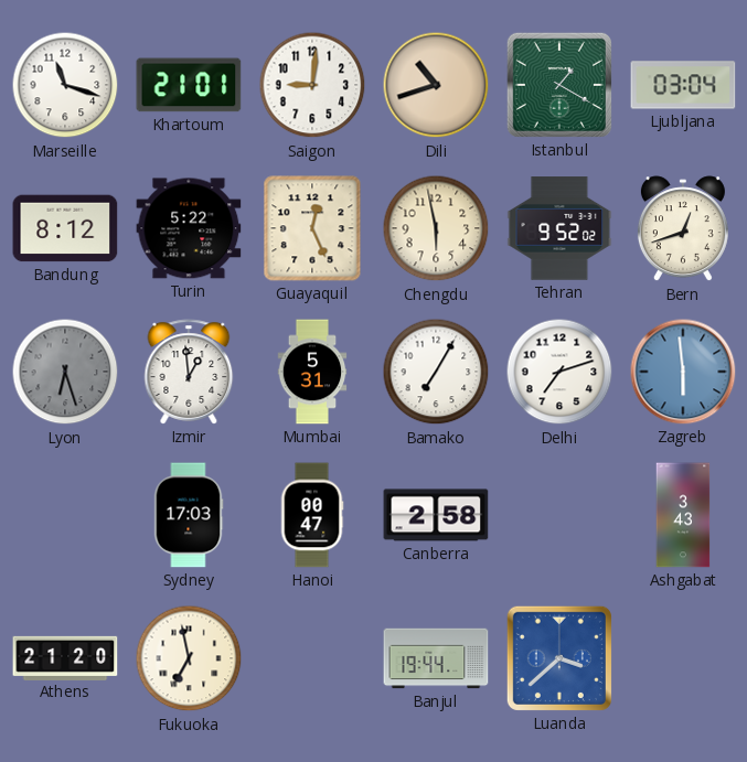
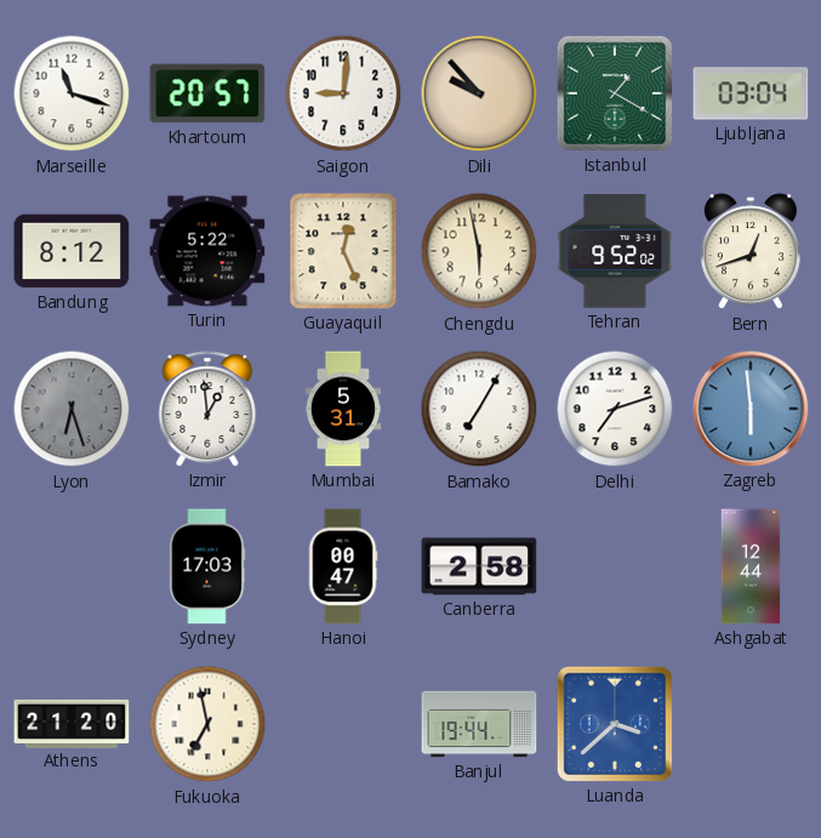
Khartoum: 21:01 -> 20:57 (207, 93)
Dili: 10:42 -> 9:53 (479, 93)
Ashgabat: 3:43 -> 12:44 (751, 566)
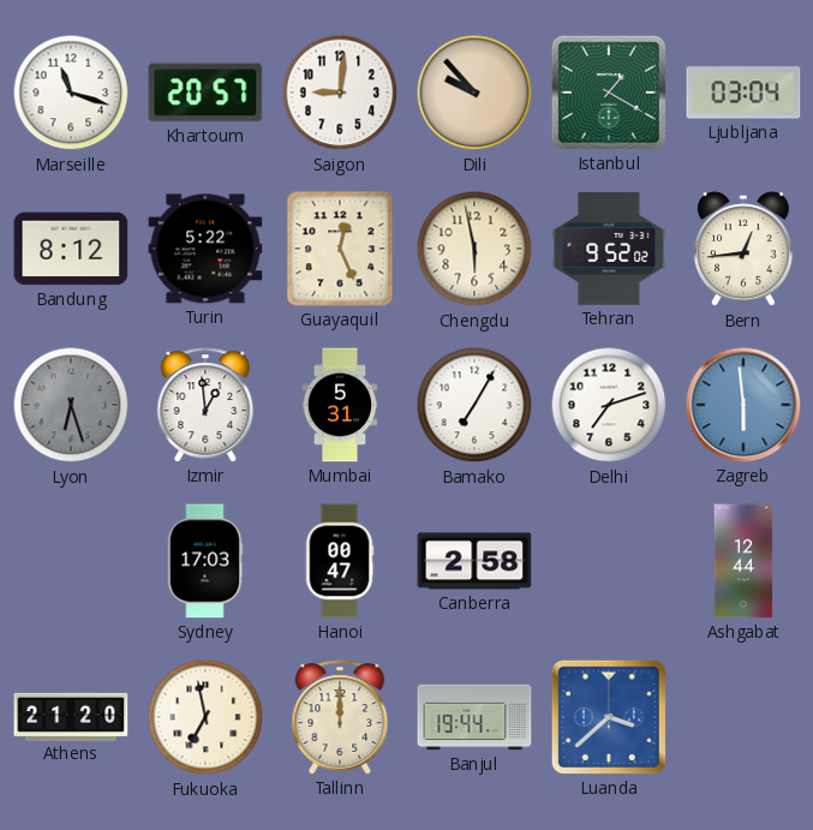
Bern: 12:42 -> 12:44 (743, 250)
Tallinn: none -> 12:00 (340, 717)
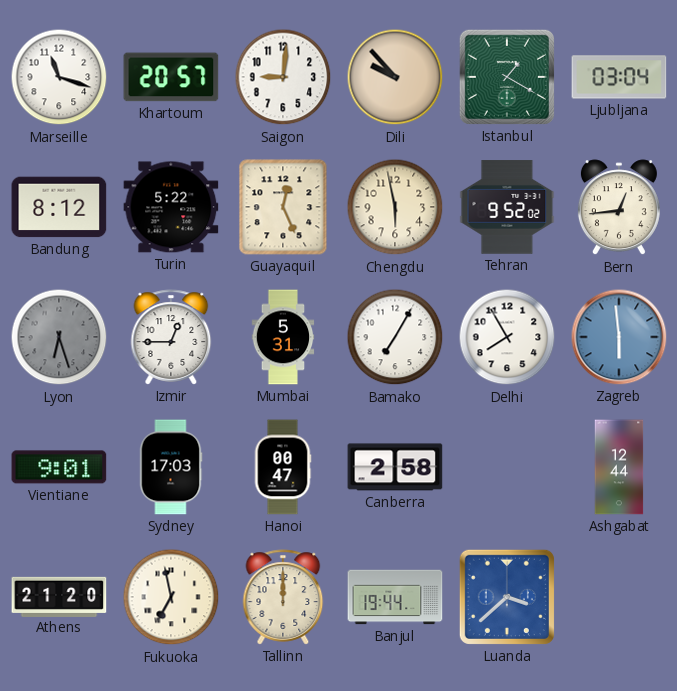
Izmir: 12:59 -> 12:45 (171, 337)
Delhi: 7:12 -> 7:55 (507, 337)
Vientiane: none -> 9:01 (59, 467)
